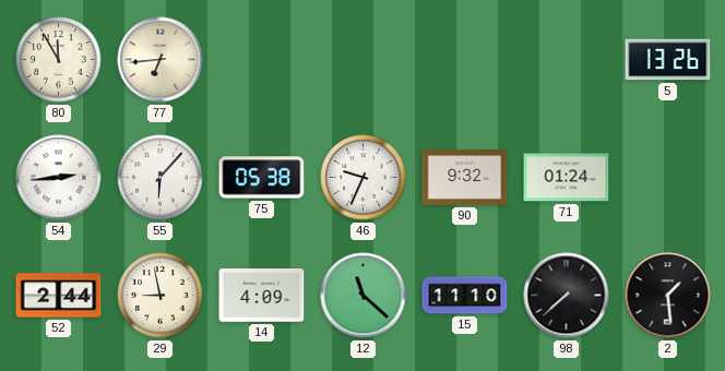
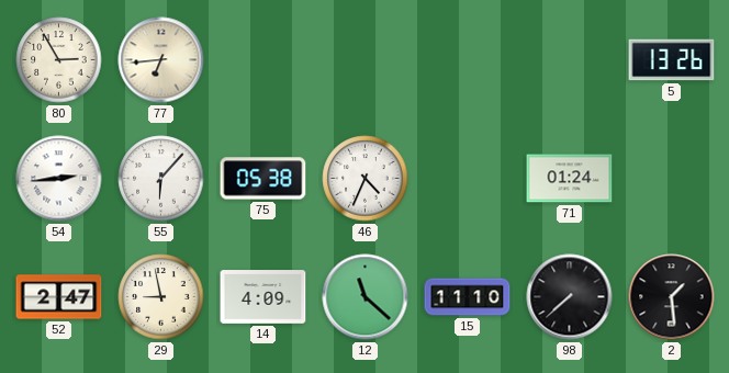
80: 11:55 -> 2:55 (59, 60)
46: 9:34 -> 4:34 (366, 179)
90: 9:32 -> none (465, 178)
52: 2:44 -> 2:47 (59, 297)
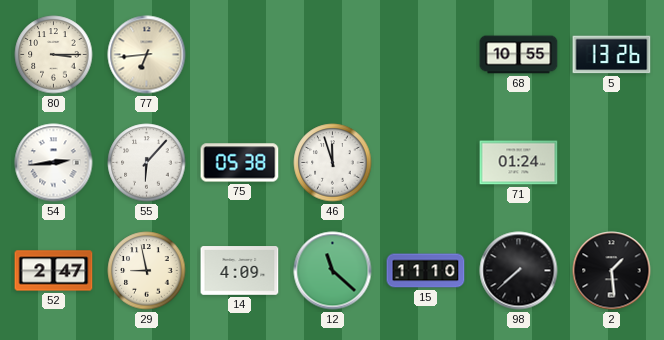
80: 2:55 -> 3:15 (54, 55)
68: none -> 10:55 (519, 55)
46: 4:34 -> 11:57 (333, 163)
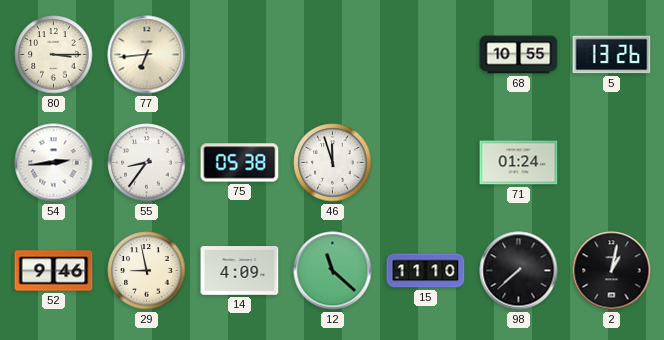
55: 6:07 -> 8:36 (147, 163)
52: 2:47 -> 9:46 (54, 271)
2: 1:29 -> 1:02 (612, 271)
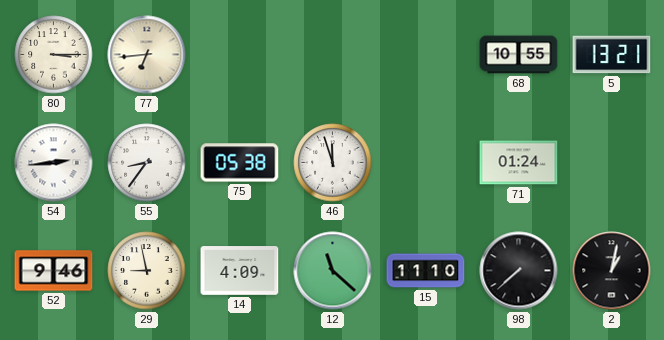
5: 13:26 -> 13:21 (612, 55)
